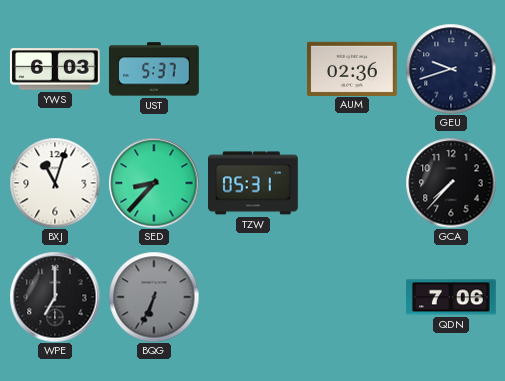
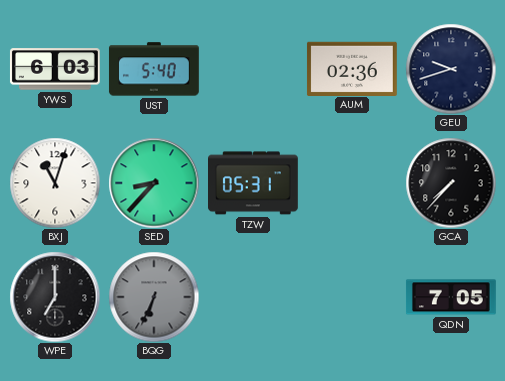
UST: 5:37 -> 5:40 (154, 69)
QDN: 7:06 -> 7:05 (451, 297)
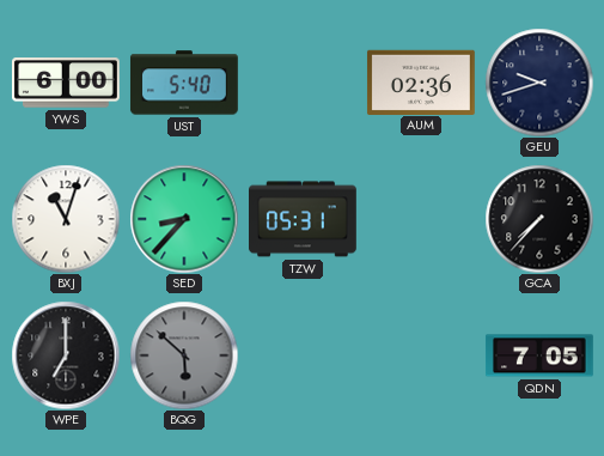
YWS: 6:03 -> 6:00 (66, 83)
BQG: 6:34 -> 5:52 (184, 355)
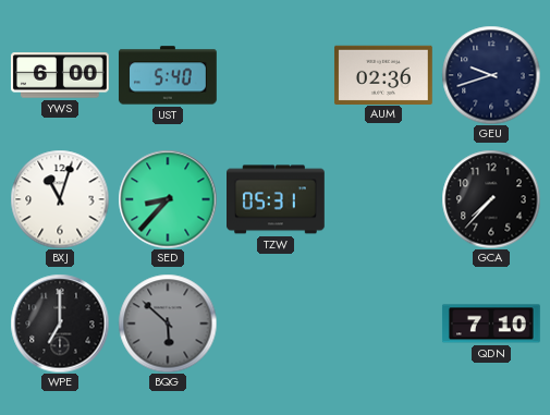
QDN: 7:05 -> 7:10 (491, 324)
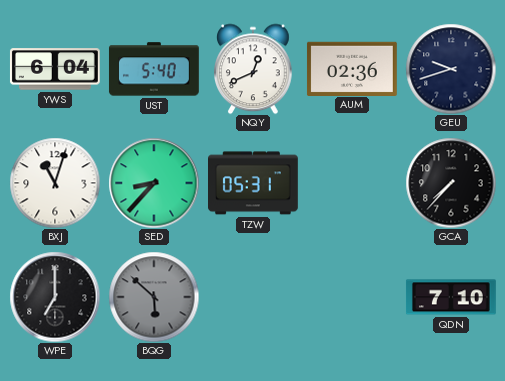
YWS: 6:00 -> 6:04 (55, 69)
NQY: none -> 12:41 (254, 69)
